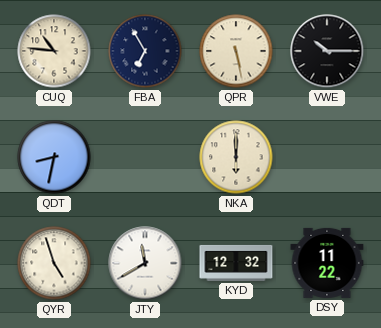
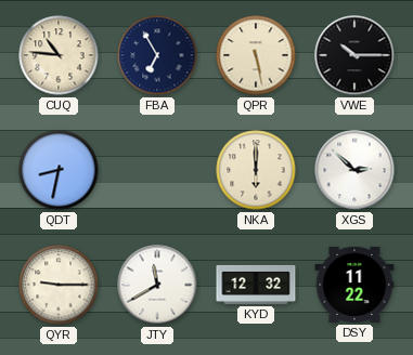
XGS: none -> 2:52 (354, 170)
QYR: 4:57 -> 9:15 (59, 285)
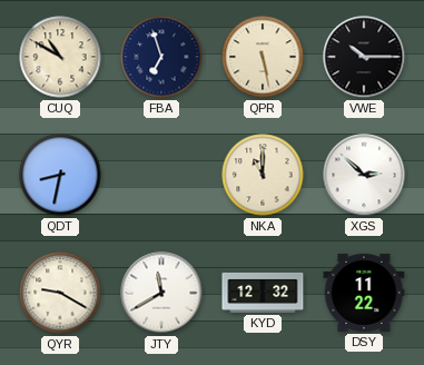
CUQ: 10:46 -> 10:50 (60, 57)
FBA: 6:55 -> 6:57 (161, 57)
NKA: 6:00 -> 11:00 (263, 175)
QYR: 9:15 -> 9:20 (60, 293)
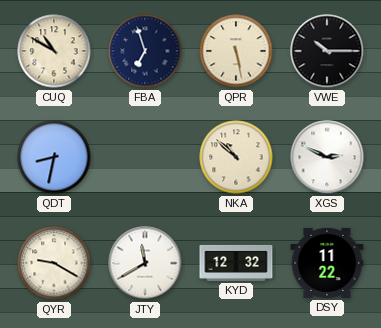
NKA: 11:00 -> 10:52 (236, 157)
XGS: 2:52 -> 2:49 (327, 157)
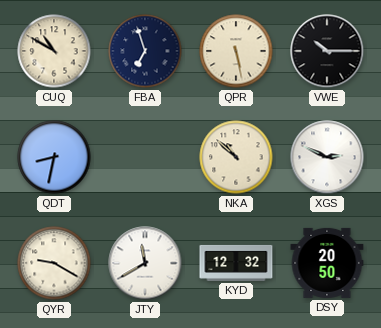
DSY: 11:22 -> 20:50 (327, 263)
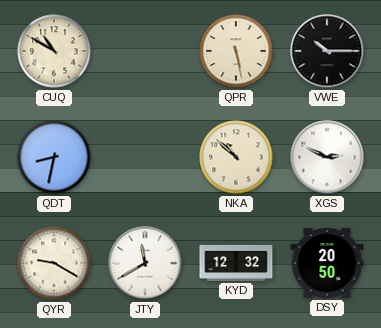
FBA: 6:57 -> none (145, 51)
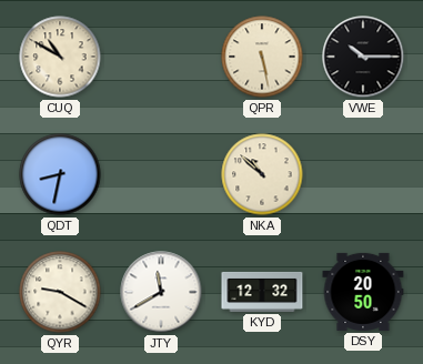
XGS: 2:49 -> none (327, 157)
